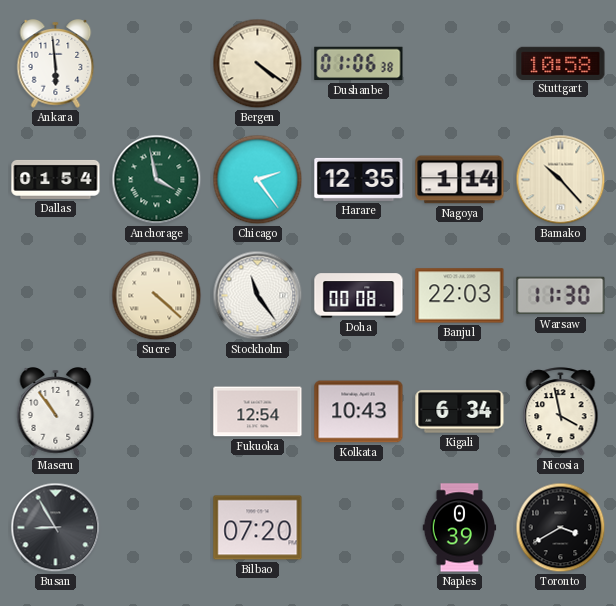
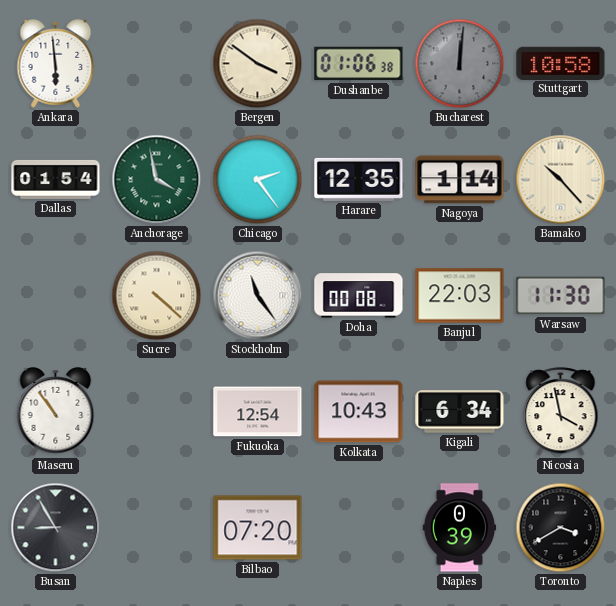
Bergen: 4:21 -> 3:51 (258, 64)
Bucharest: none -> 12:01 (460, 64)
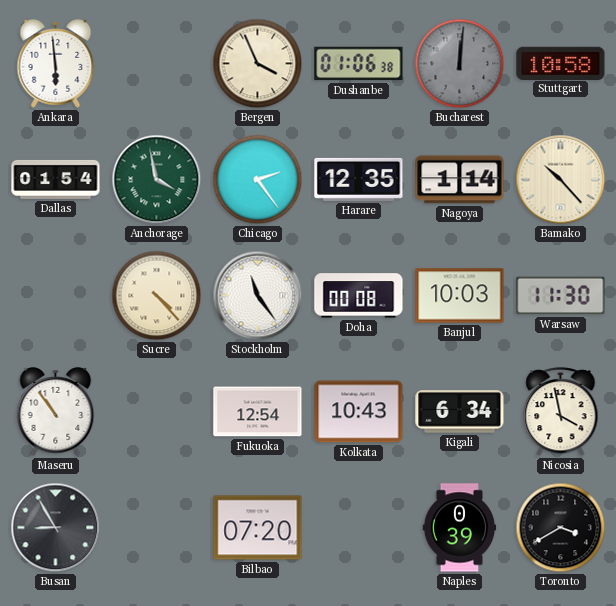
Bergen: 3:51 -> 3:56 (258, 64)
Sucre: 4:22 -> 4:23 (157, 296)
Banjul: 22:03 -> 10:03 (460, 296)
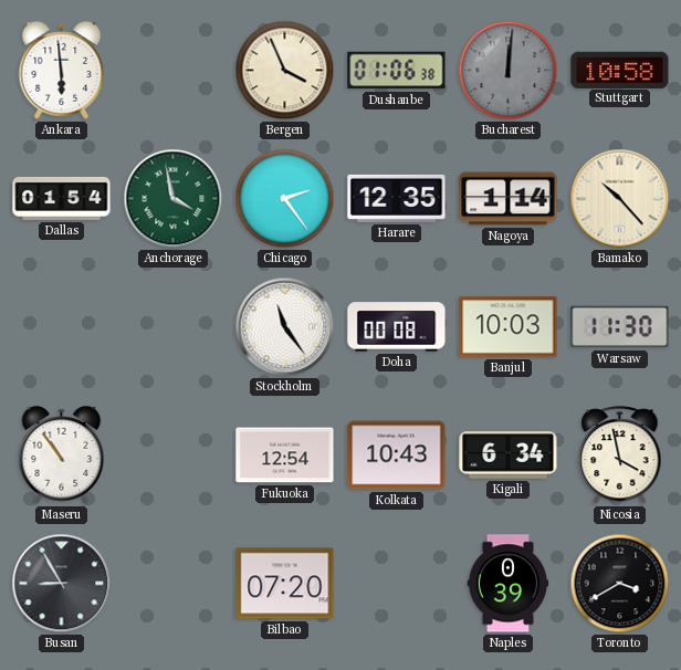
Sucre: 4:23 -> none (157, 296)
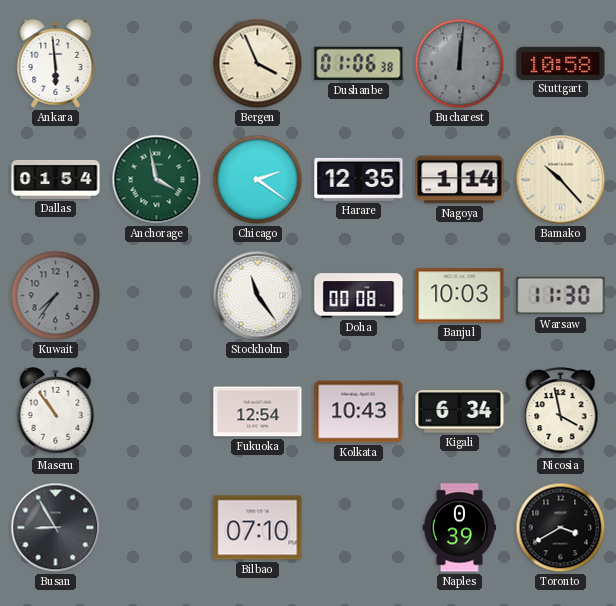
Chicago: 2:24 -> 2:21 (258, 180)
Kuwait: none -> 7:36 (56, 296)
Bilbao: 07:20 -> 07:10 (258, 528)
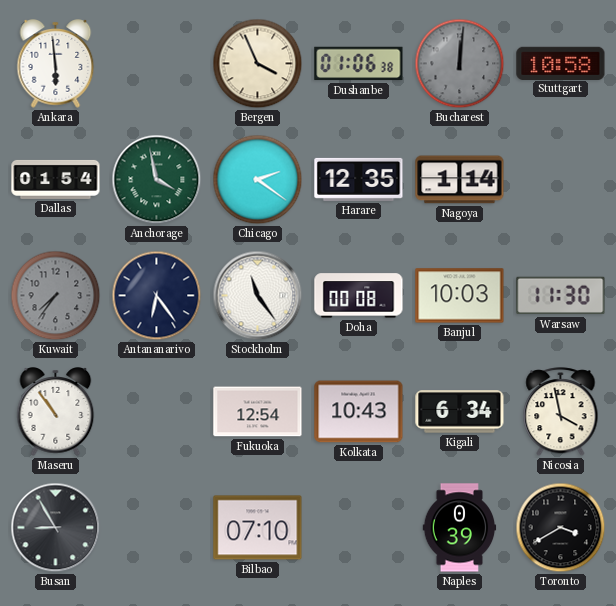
Bamako: 10:23 -> none (561, 180)
Antananarivo: none -> 6:24 (157, 296)
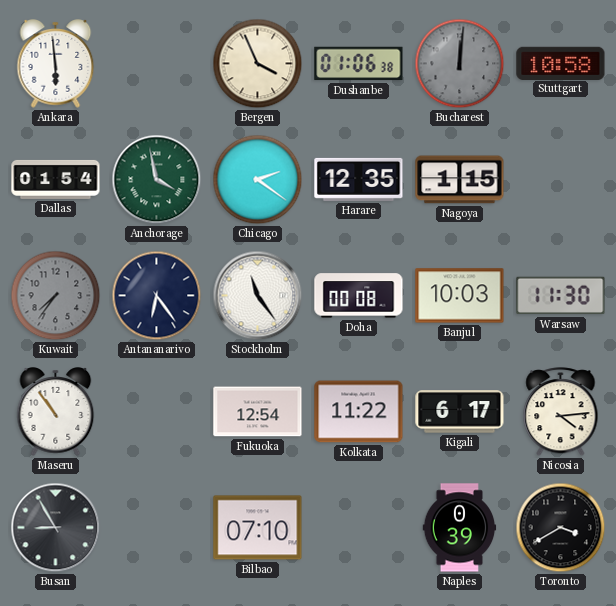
Nagoya: 1:14 -> 1:15 (460, 180)
Kolkata: 10:43 -> 11:22 (359, 412)
Kigali: 6:34 -> 6:17 (460, 412)
Nicosia: 3:58 -> 4:14 (561, 412)
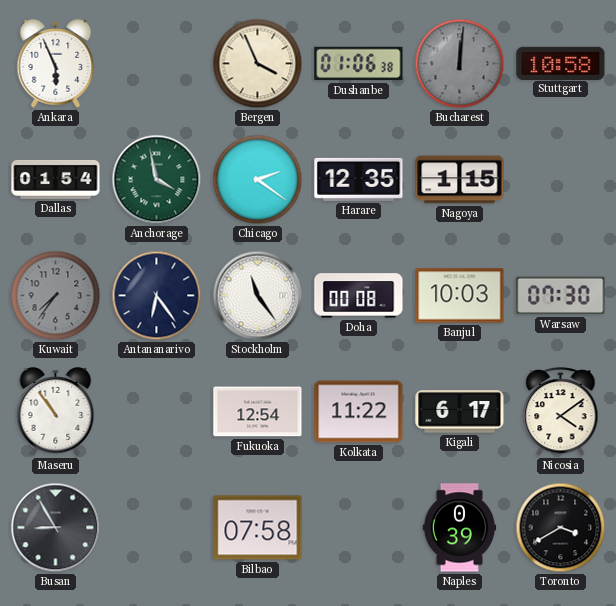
Ankara: 5:59 -> 5:56 (56, 64)
Warsaw: 11:30 -> 07:30 (561, 296)
Nicosia: 4:14 -> 4:09 (561, 412)
Bilbao: 07:10 -> 07:58 (258, 528)
